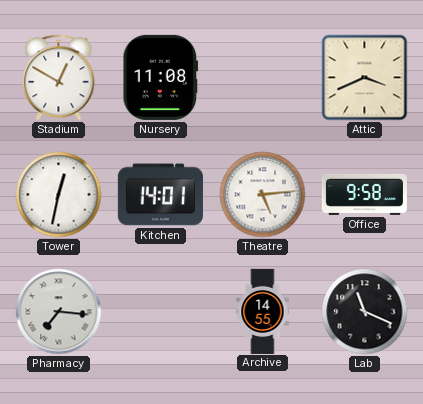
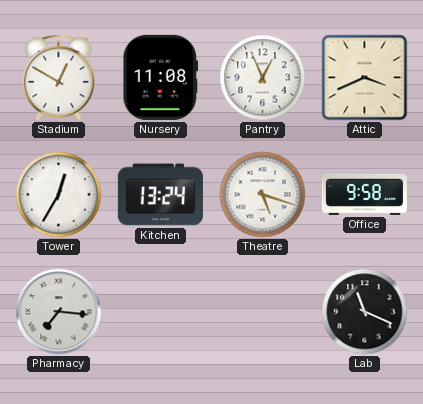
Pantry: none -> 12:56 (263, 78)
Tower: 12:32 -> 12:35 (59, 195)
Kitchen: 14:01 -> 13:24 (160, 195)
Theatre: 5:14 -> 5:18 (263, 195)
Archive: 14:55 -> none (263, 311)
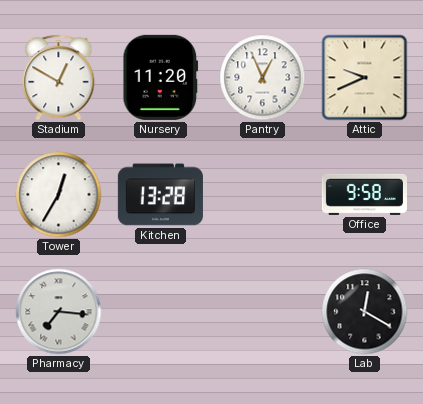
Nursery: 11:08 -> 11:20 (161, 77)
Attic: 3:41 -> 9:41 (365, 78)
Kitchen: 13:24 -> 13:28 (160, 195)
Theatre: 5:18 -> none (263, 195)
Lab: 11:19 -> 12:20 (365, 312)
